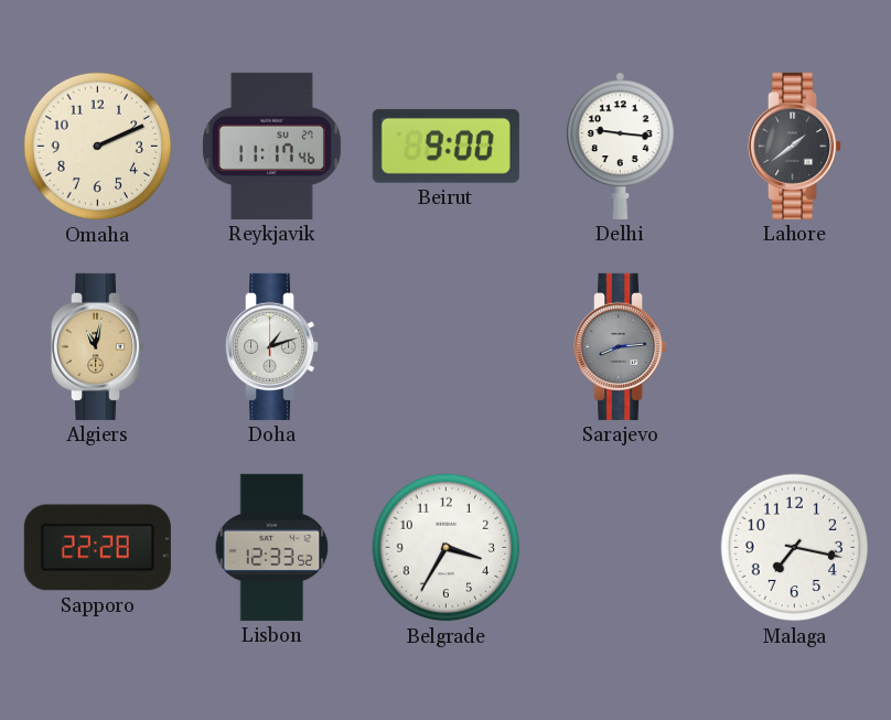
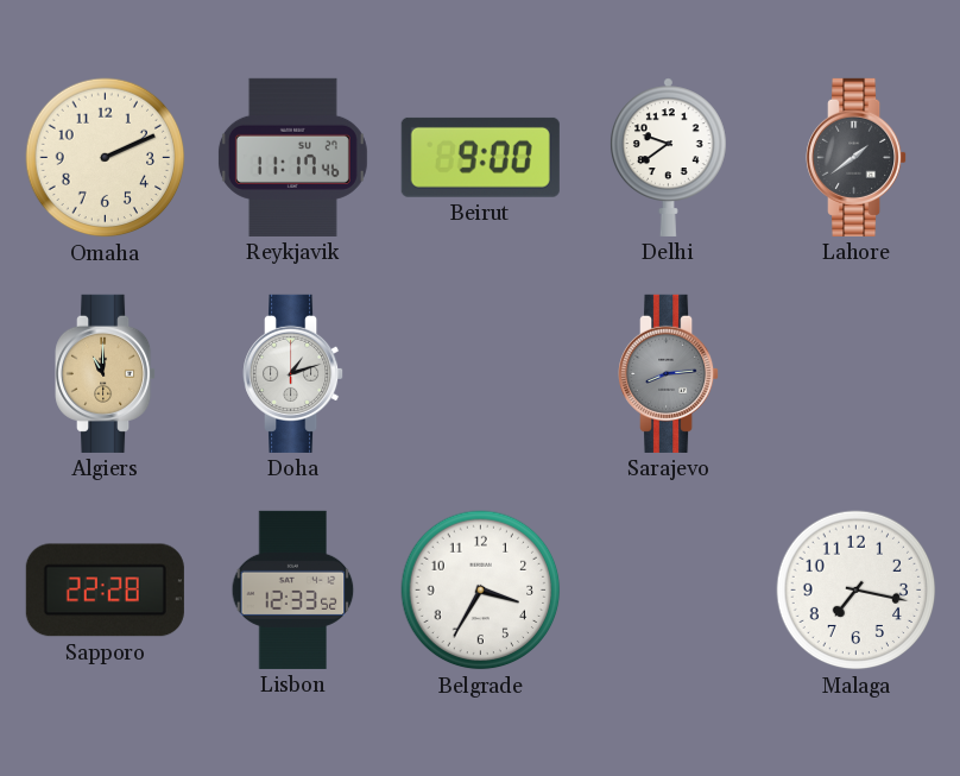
Delhi: 9:16 -> 9:39 (669, 157)
Algiers: 11:02 -> 11:00 (107, 373)
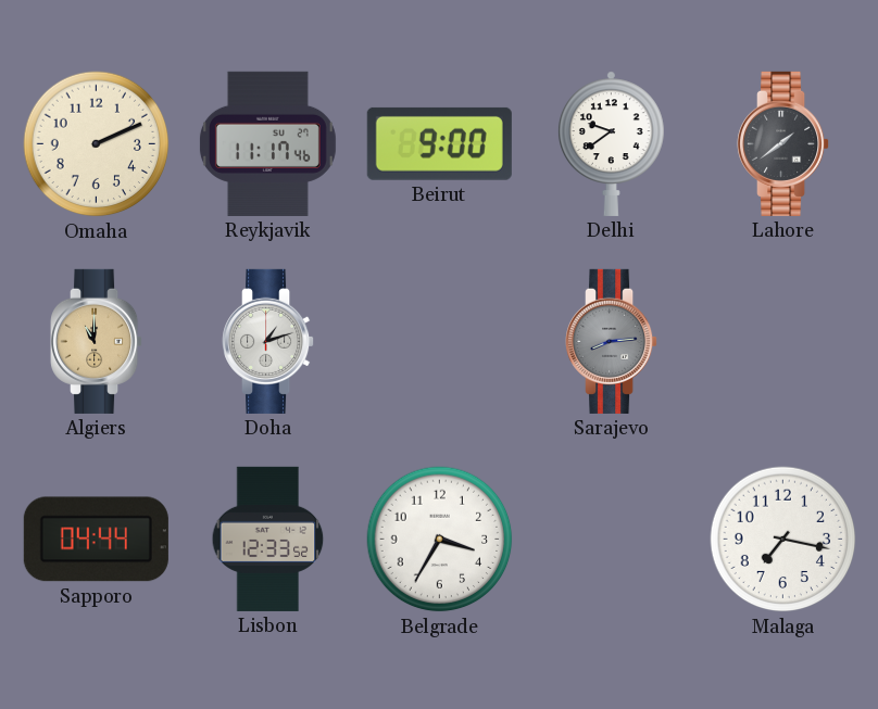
Sapporo: 22:28 -> 04:44 (96, 540)
